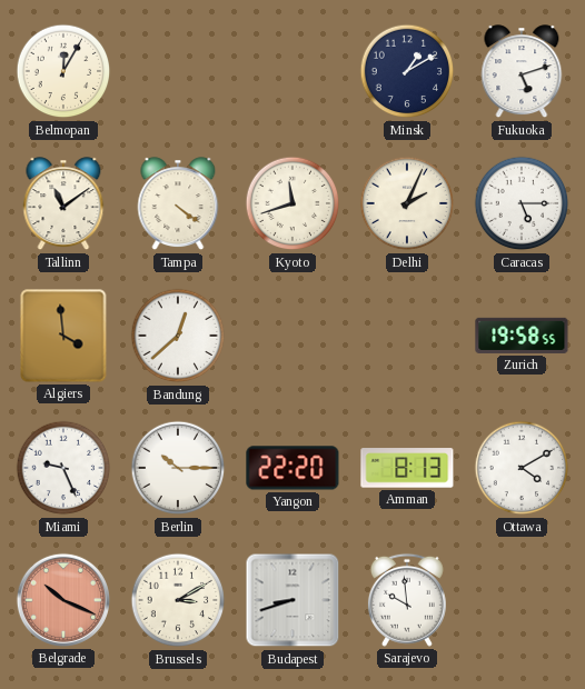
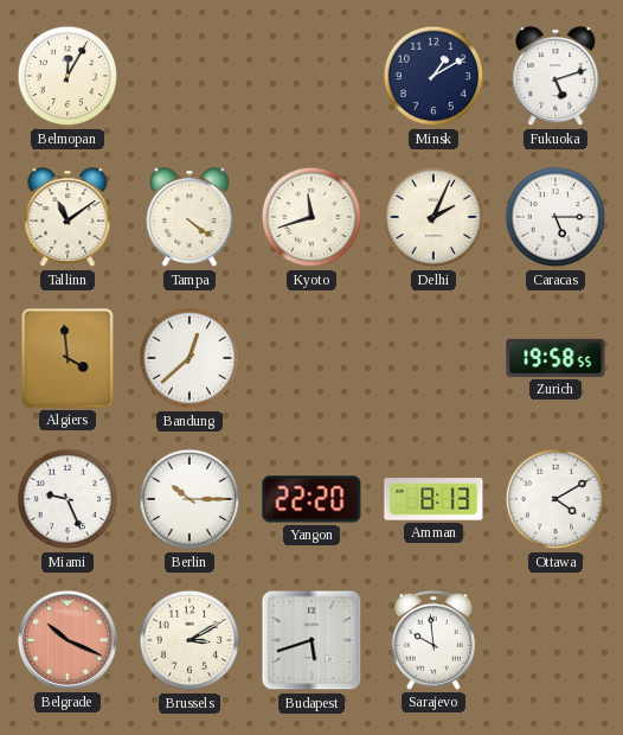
Budapest: 8:42 -> 5:42 (311, 640)
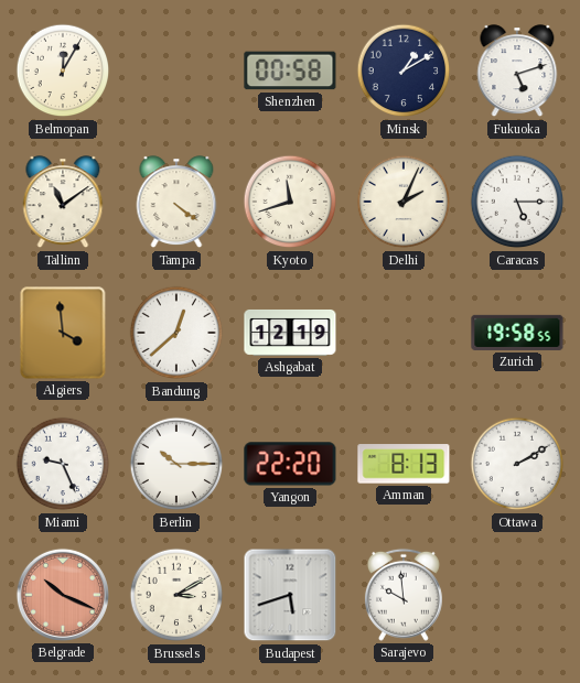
Shenzhen: none -> 00:58 (290, 71)
Ashgabat: none -> 12:19 (290, 333)
Ottawa: 4:10 -> 2:10 (517, 464)
